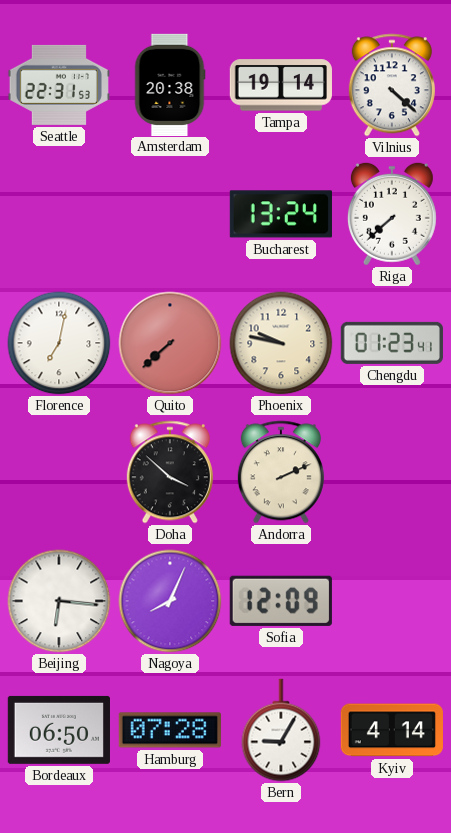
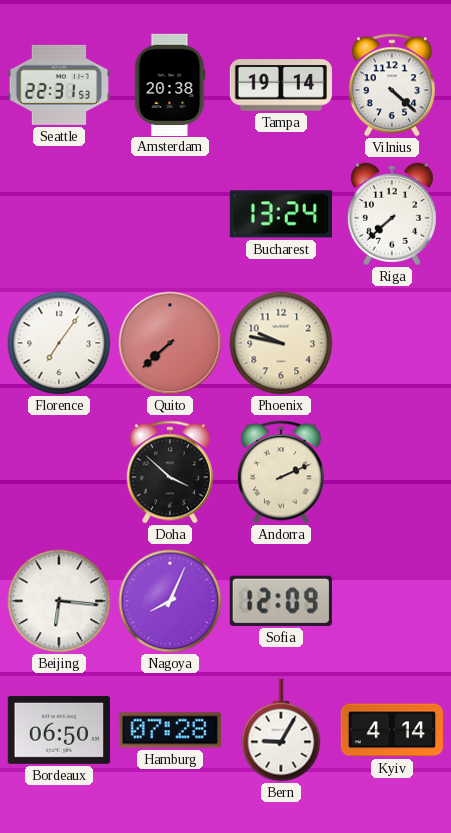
Florence: 7:02 -> 7:06 (59, 343)
Chengdu: 01:23 -> none (392, 343)
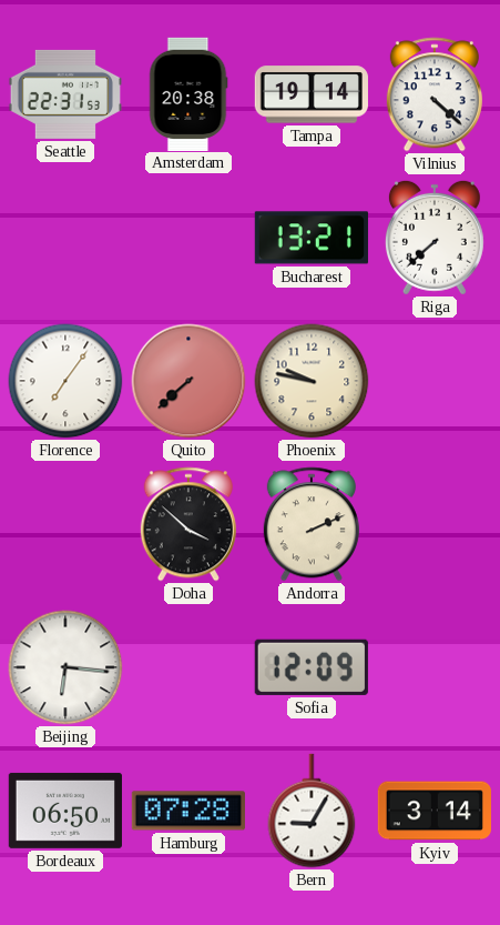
Bucharest: 13:24 -> 13:21 (312, 238)
Nagoya: 8:04 -> none (170, 601)
Kyiv: 4:14 -> 3:14 (435, 811)
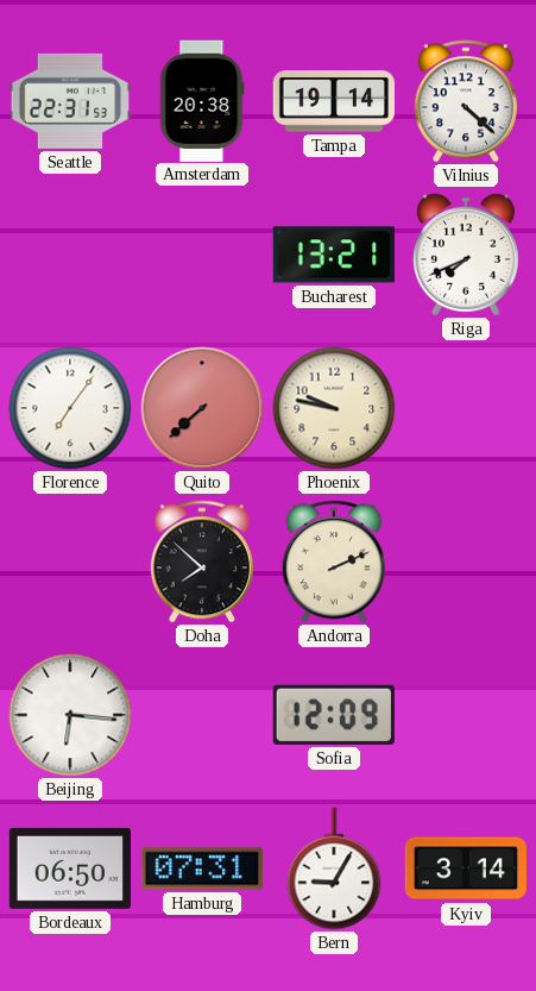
Riga: 7:38 -> 7:41 (466, 255)
Doha: 3:52 -> 7:52 (202, 562)
Hamburg: 07:28 -> 07:31 (202, 868)
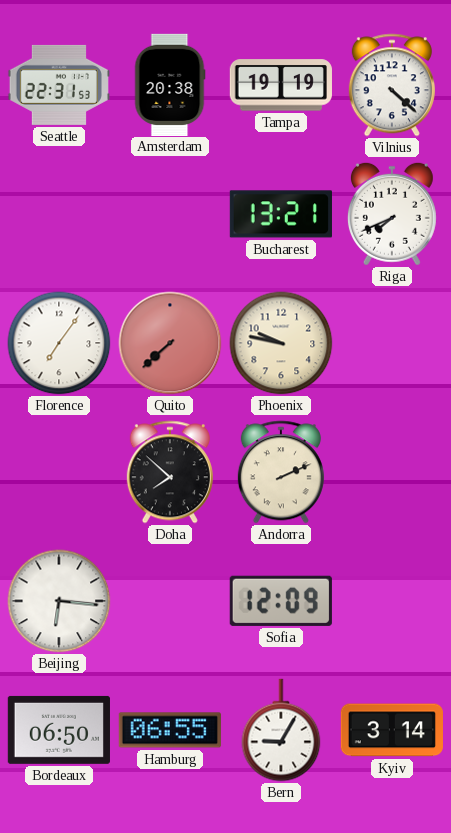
Tampa: 19:14 -> 19:19 (281, 85)
Hamburg: 07:31 -> 06:55 (170, 730)
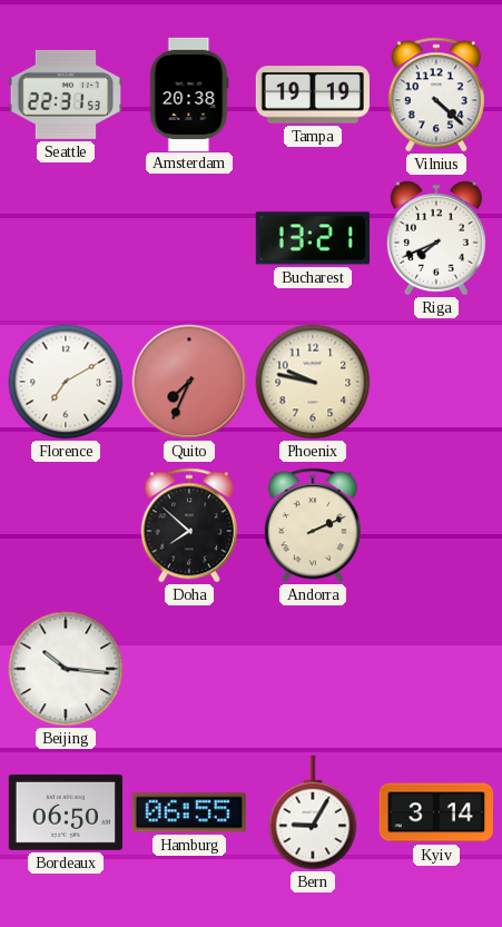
Florence: 7:06 -> 7:10 (66, 382)
Quito: 7:38 -> 7:34 (189, 382)
Beijing: 6:16 -> 10:16 (66, 669)
Sofia: 12:09 -> none (281, 601)
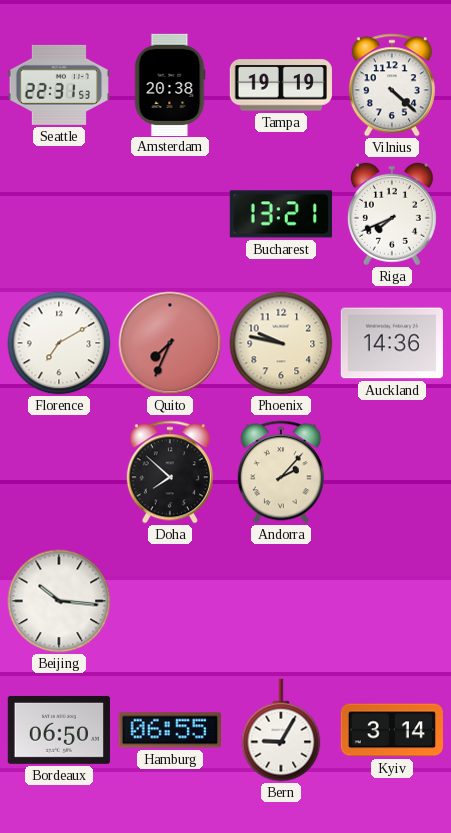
Auckland: none -> 14:36 (392, 343)
Andorra: 2:11 -> 2:07 (281, 472)
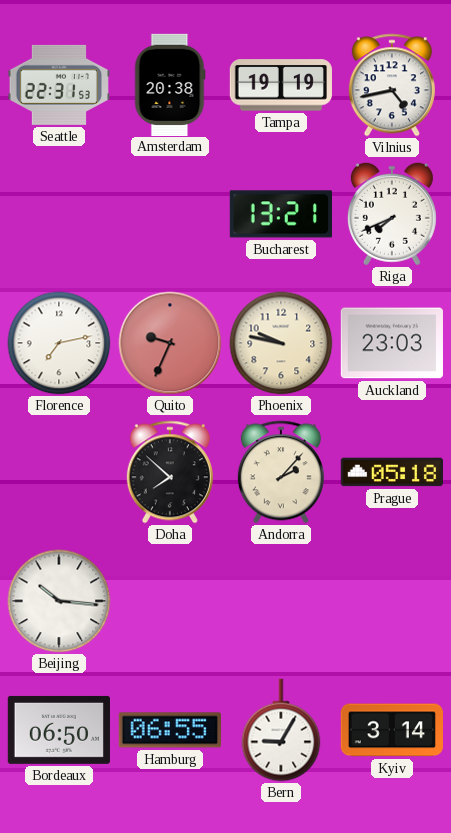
Vilnius: 4:22 -> 4:43 (392, 85)
Florence: 7:10 -> 7:13 (59, 343)
Quito: 7:34 -> 9:34 (170, 343)
Auckland: 14:36 -> 23:03 (392, 343)
Prague: none -> 05:18 (391, 472)
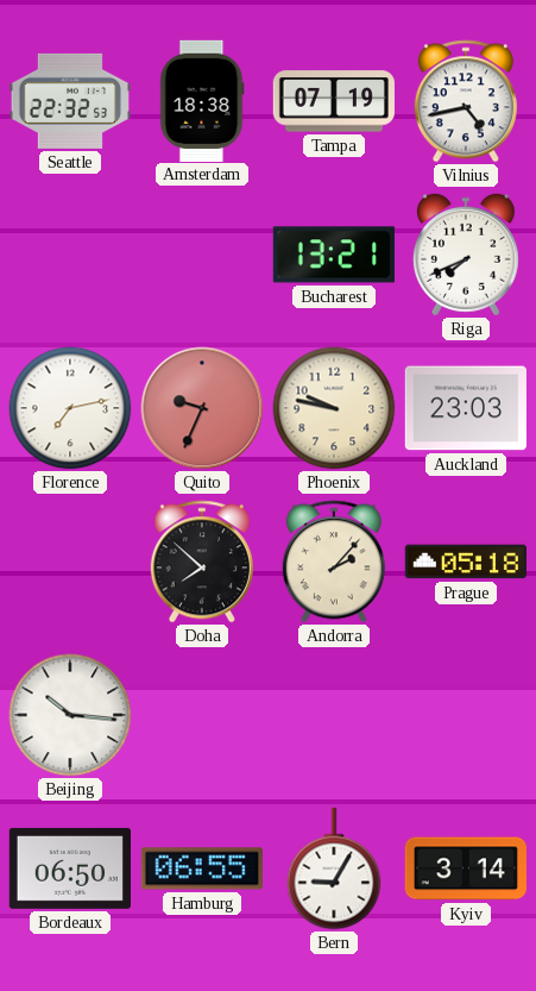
Seattle: 22:31 -> 22:32 (70, 101)
Amsterdam: 20:38 -> 18:38 (202, 100)
Tampa: 19:19 -> 07:19 (334, 101)
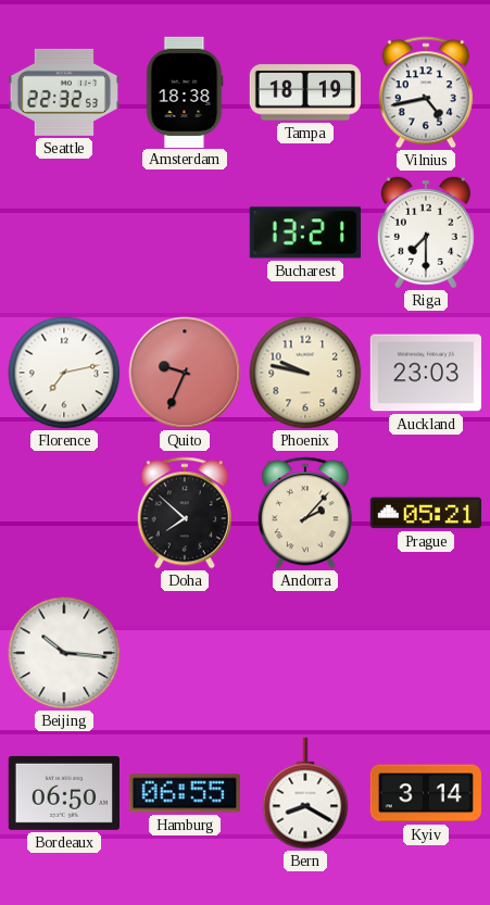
Tampa: 07:19 -> 18:19 (305, 92)
Riga: 7:41 -> 7:30 (426, 232)
Prague: 05:18 -> 05:21 (425, 513)
Bern: 9:05 -> 8:20 (305, 793)
